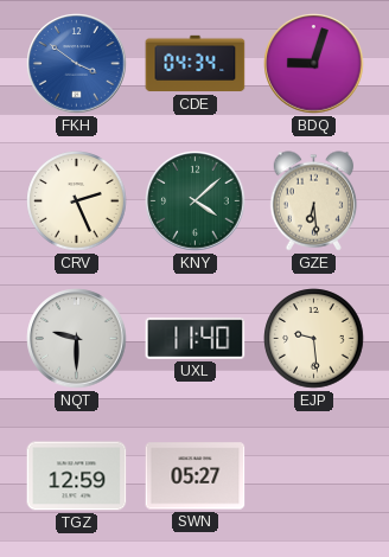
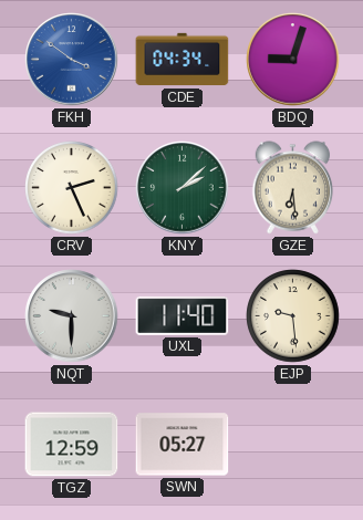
KNY: 4:08 -> 2:08 (183, 188)
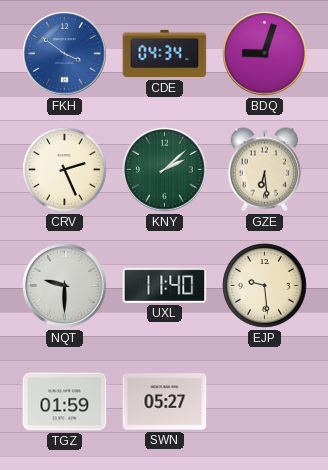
TGZ: 12:59 -> 01:59 (65, 402)
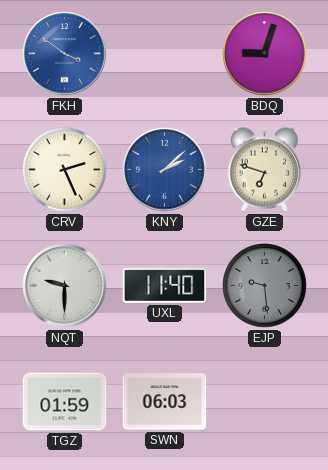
CDE: 04:34 -> none (165, 54)
KNY dial: green -> blue (165, 170)
GZE: 6:29 -> 6:48 (265, 170)
EJP dial: cream -> grey (265, 286)
SWN: 05:27 -> 06:03 (165, 402)
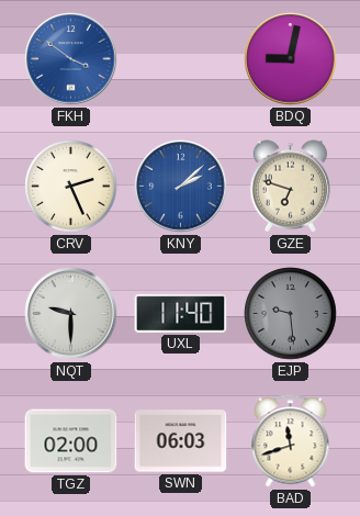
BDQ: 9:03 -> 9:02 (291, 59)
TGZ: 01:59 -> 02:00 (71, 441)
BAD: none -> 11:42 (291, 441)
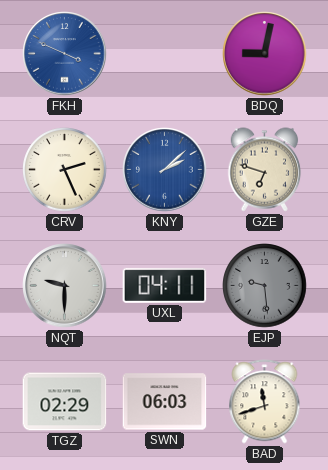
FKH: 3:51 -> 3:49 (65, 54)
UXL: 11:40 -> 04:11 (165, 285)
TGZ: 02:00 -> 02:29 (65, 402)
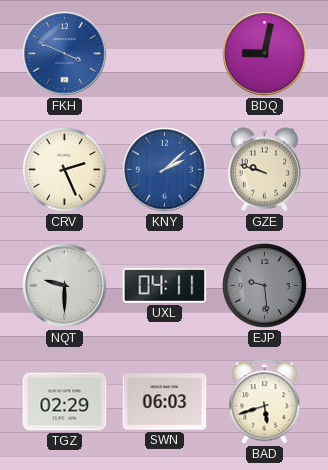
GZE: 6:48 -> 9:48 (265, 170)
BAD: 11:42 -> 5:42 (265, 402)
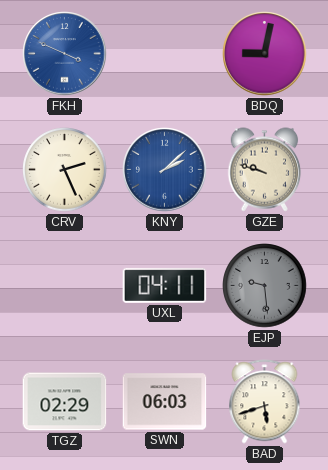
NQT: 9:30 -> none (65, 286)
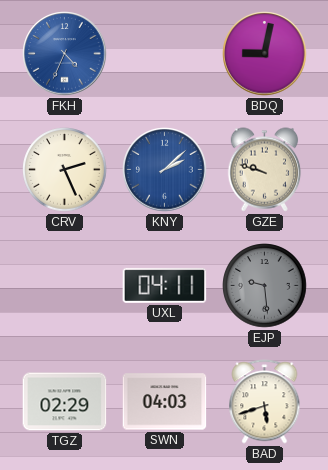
FKH: 3:49 -> 4:34 (65, 54)
SWN: 06:03 -> 04:03 (165, 402)
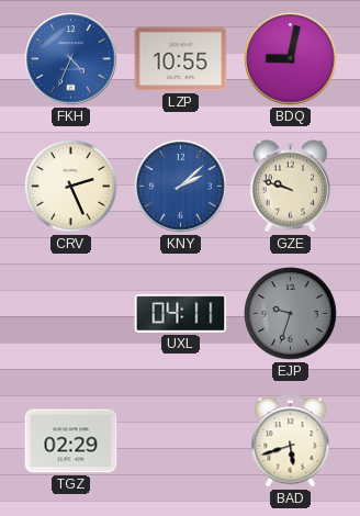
LZP: none -> 10:55 (181, 59)
EJP: 9:29 -> 9:33 (291, 314)
SWN: 04:03 -> none (165, 402)
